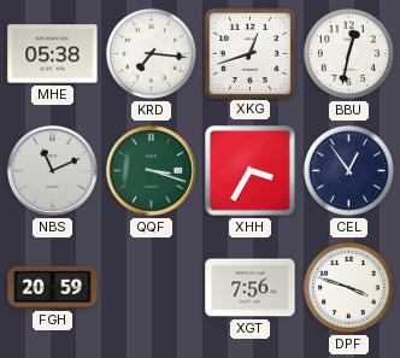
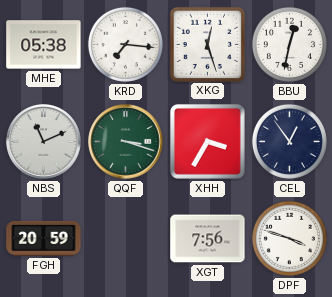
XKG: 12:42 -> 12:27 (207, 44)
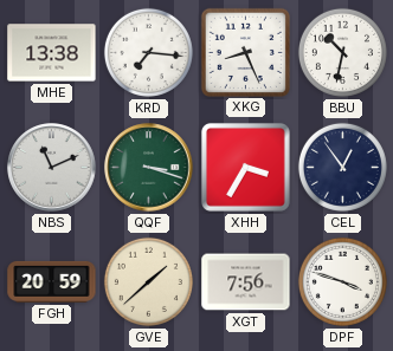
MHE: 05:38 -> 13:38 (52, 53)
XKG: 12:27 -> 8:26 (245, 52)
BBU: 12:32 -> 10:32 (342, 52)
GVE: none -> 1:38 (148, 281)
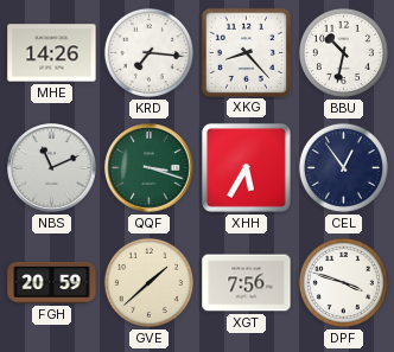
MHE: 13:38 -> 14:26 (52, 53)
XKG: 8:26 -> 8:23 (246, 52)
XHH: 3:35 -> 5:35 (246, 167)
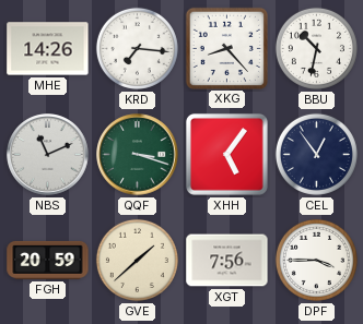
XHH: 5:35 -> 5:06 (226, 154)
DPF: 3:48 -> 3:45 (316, 260)
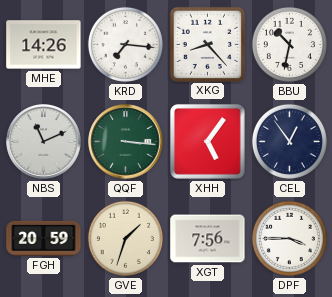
QQF: 3:18 -> 3:16 (126, 142)
GVE: 1:38 -> 1:33 (125, 238)
